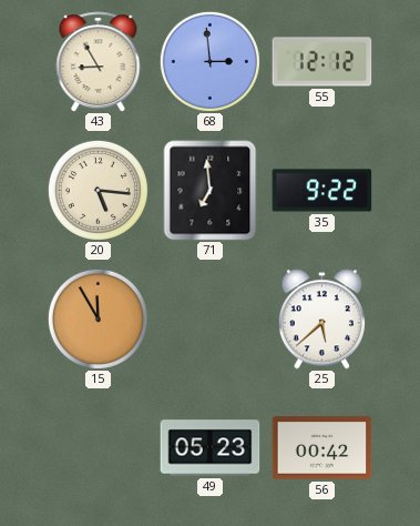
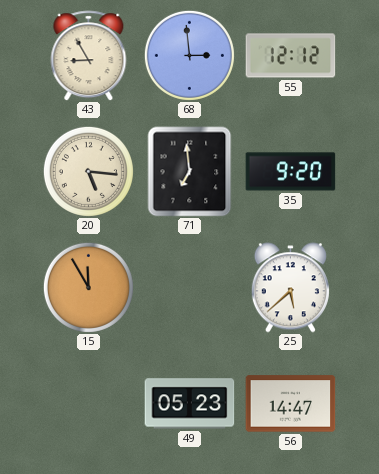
35: 9:22 -> 9:20 (291, 172)
56: 00:42 -> 14:47 (291, 404)
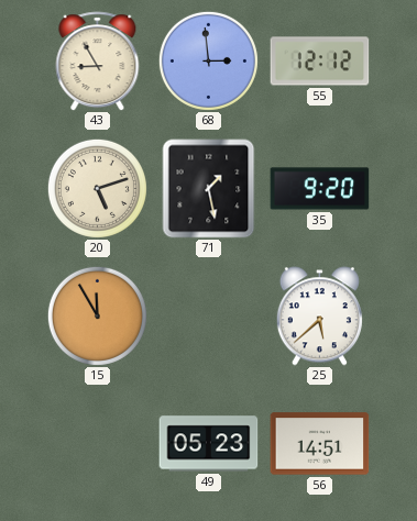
20: 5:16 -> 5:12 (97, 188)
71: 6:59 -> 1:28 (209, 189)
56: 14:47 -> 14:51 (320, 444)
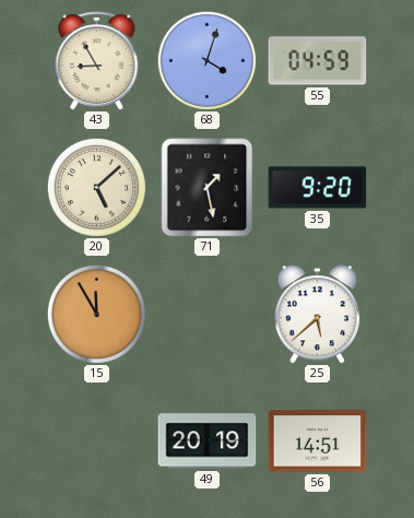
68: 2:59 -> 4:03 (206, 60)
55: 12:12 -> 04:59 (318, 61)
20: 5:12 -> 5:08 (96, 187)
49: 05:23 -> 20:19 (208, 442)
